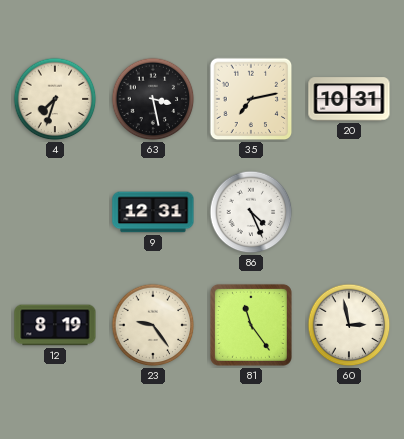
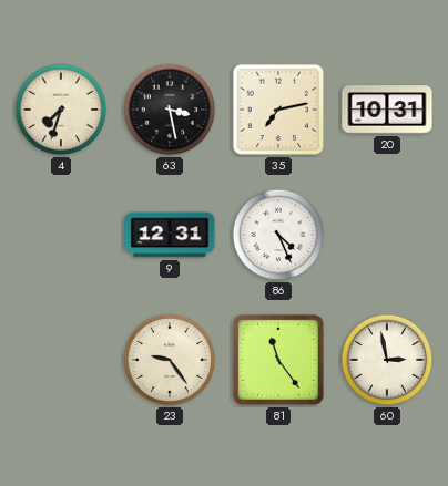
12: 8:19 -> none (55, 325)
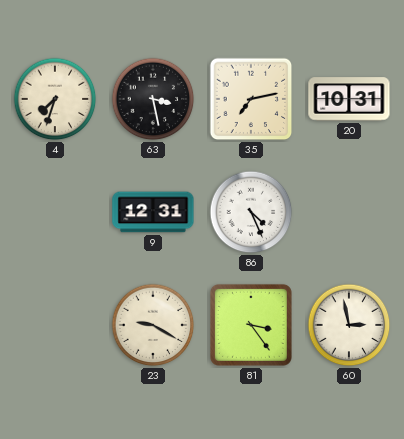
23: 9:24 -> 9:20 (153, 325)
81: 11:24 -> 3:24 (251, 325)
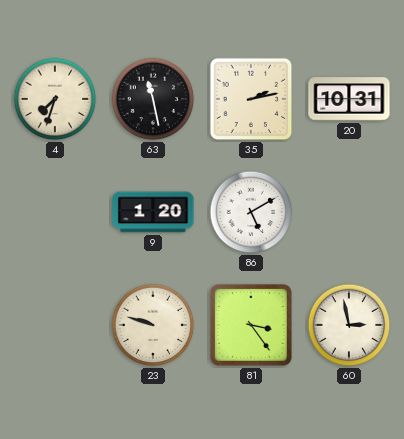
63: 3:28 -> 11:28 (153, 99)
35: 7:13 -> 2:13 (251, 99)
9: 12:31 -> 1:20 (153, 212)
86: 4:26 -> 5:10 (251, 212)
23: 9:20 -> 9:48 (153, 325)
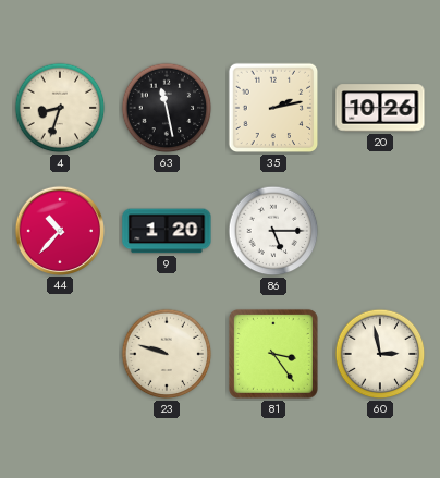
4: 7:33 -> 8:33 (60, 108)
20: 10:31 -> 10:26 (380, 108)
44: none -> 10:37 (59, 230)
86: 5:10 -> 5:15 (273, 231)
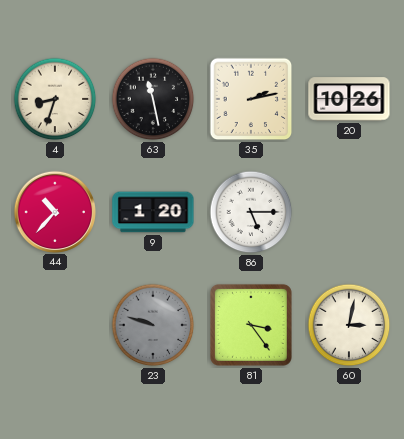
23 dial: cream -> grey (153, 325)
60: 2:58 -> 3:02 (349, 325)
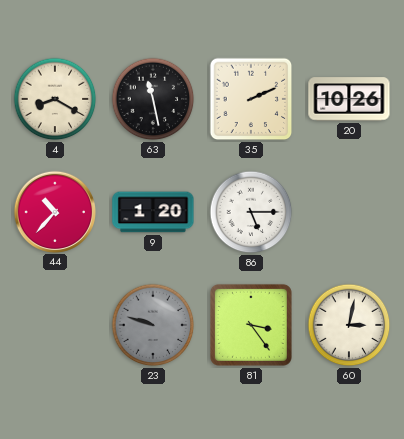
4: 8:33 -> 8:20 (55, 99)
35: 2:13 -> 2:11 (251, 99)
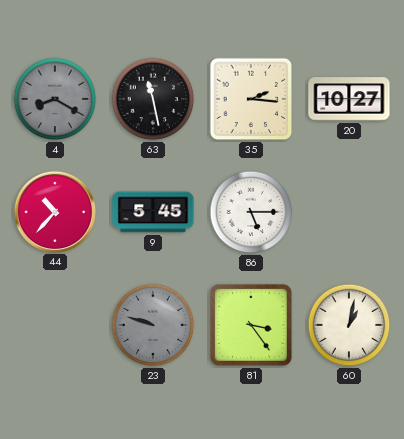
4 dial: cream -> grey (55, 99)
35: 2:11 -> 2:16 (251, 99)
20: 10:26 -> 10:27 (349, 99)
9: 1:20 -> 5:45 (153, 212)
60: 3:02 -> 1:02 (349, 325)
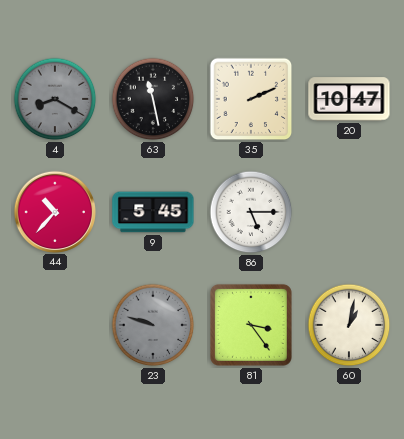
35: 2:16 -> 2:11 (251, 99)
20: 10:27 -> 10:47 (349, 99)
